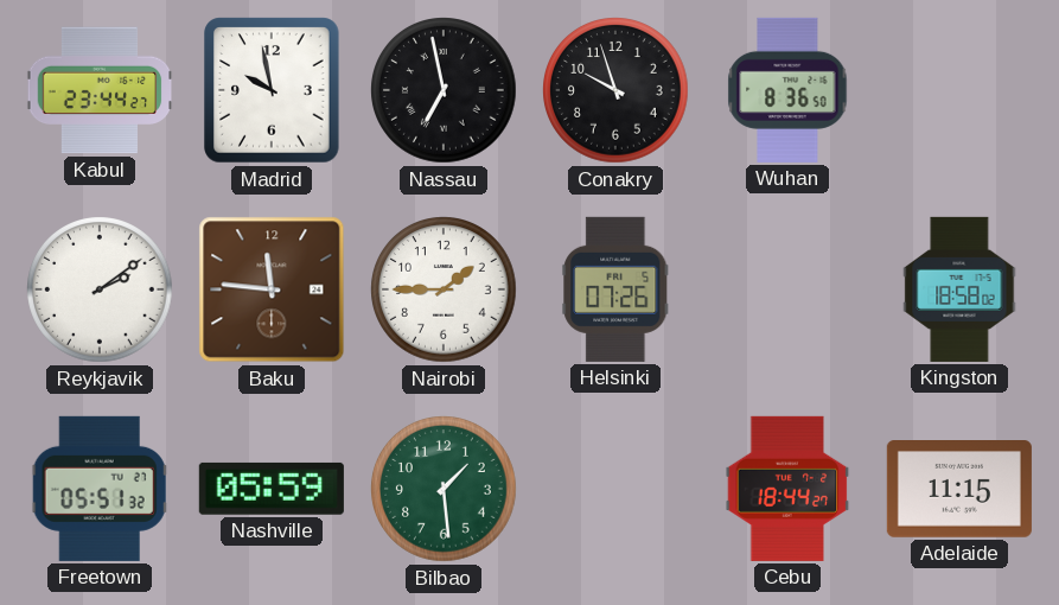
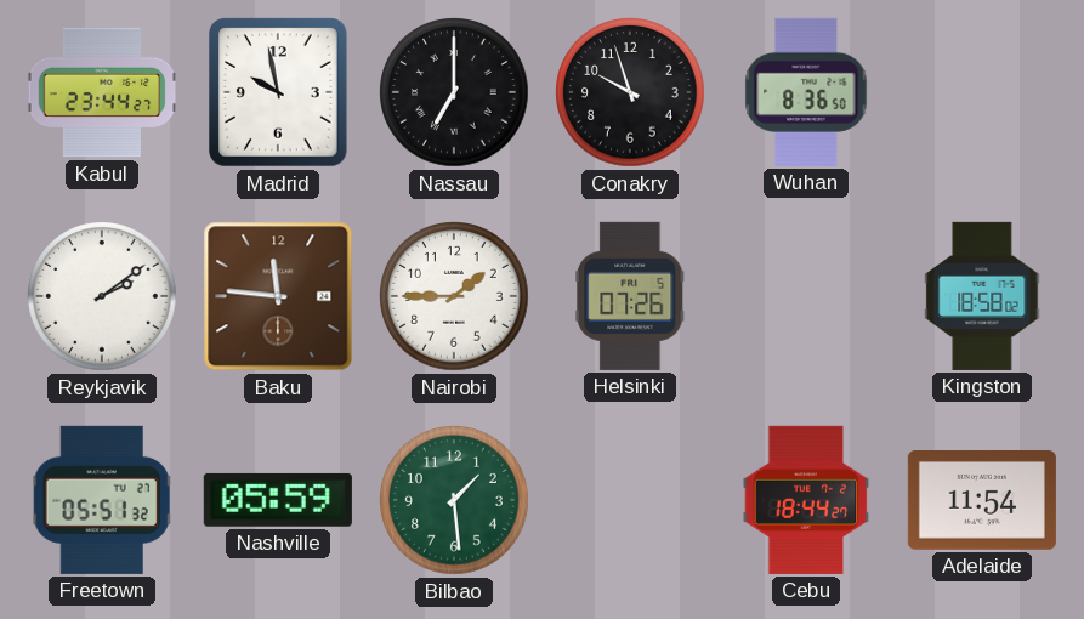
Nassau: 6:58 -> 7:00 (454, 92)
Adelaide: 11:15 -> 11:54 (982, 501)
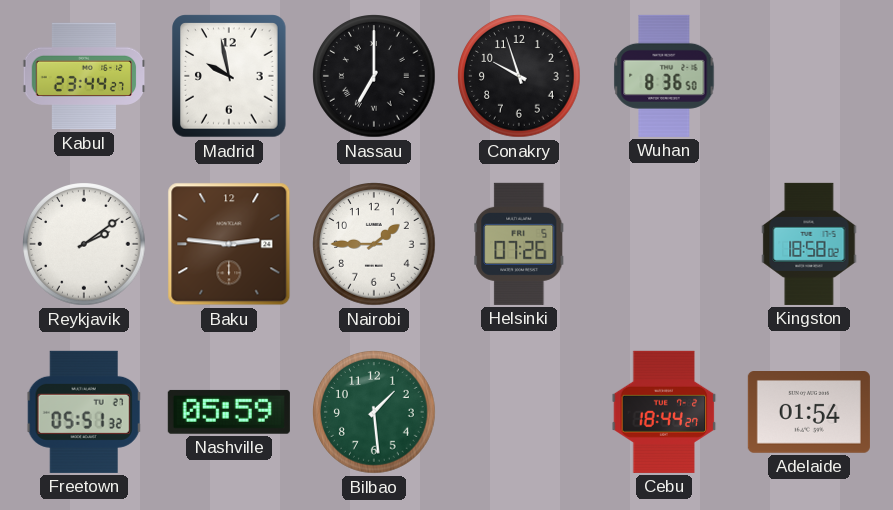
Baku: 11:46 -> 2:46 (229, 244)
Adelaide: 11:54 -> 01:54 (809, 413)
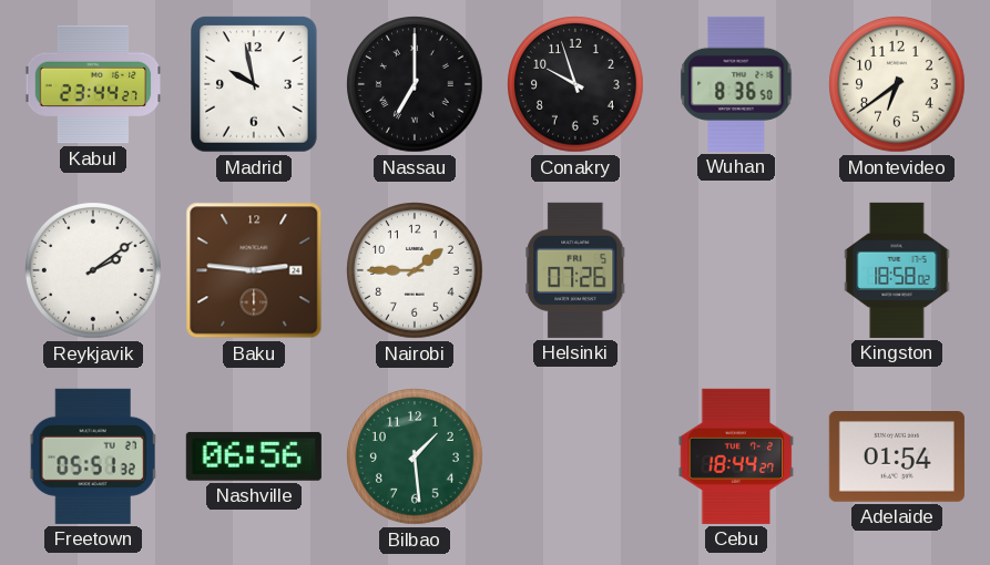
Montevideo: none -> 6:39 (897, 84)
Nashville: 05:59 -> 06:56 (254, 456)
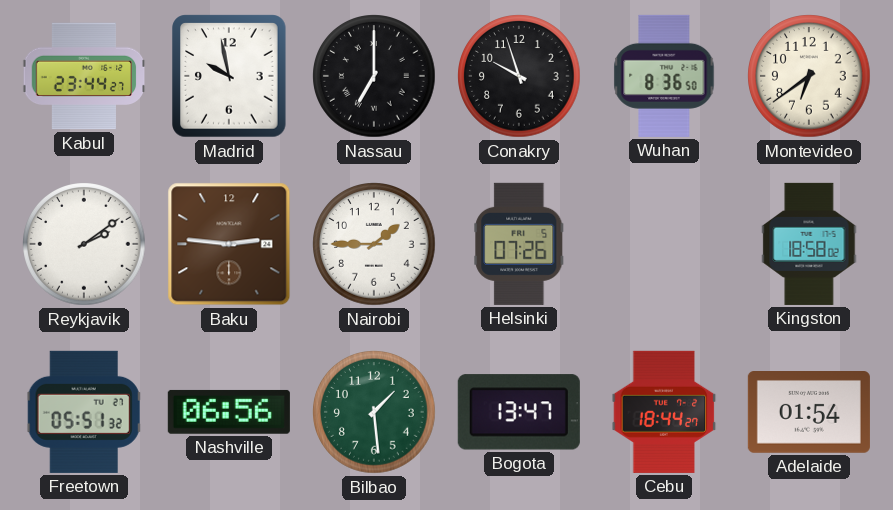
Bogota: none -> 13:47 (519, 412)
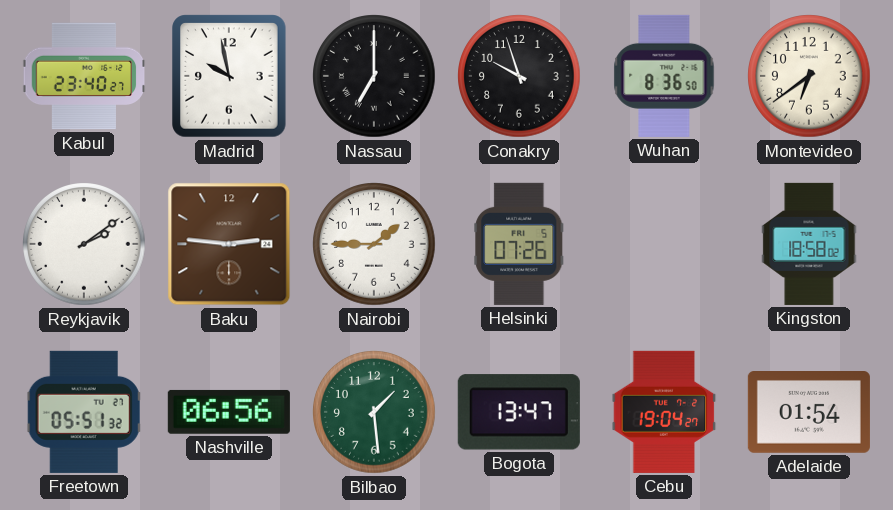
Kabul: 23:44 -> 23:40 (84, 76)
Cebu: 18:44 -> 19:04 (664, 412)
